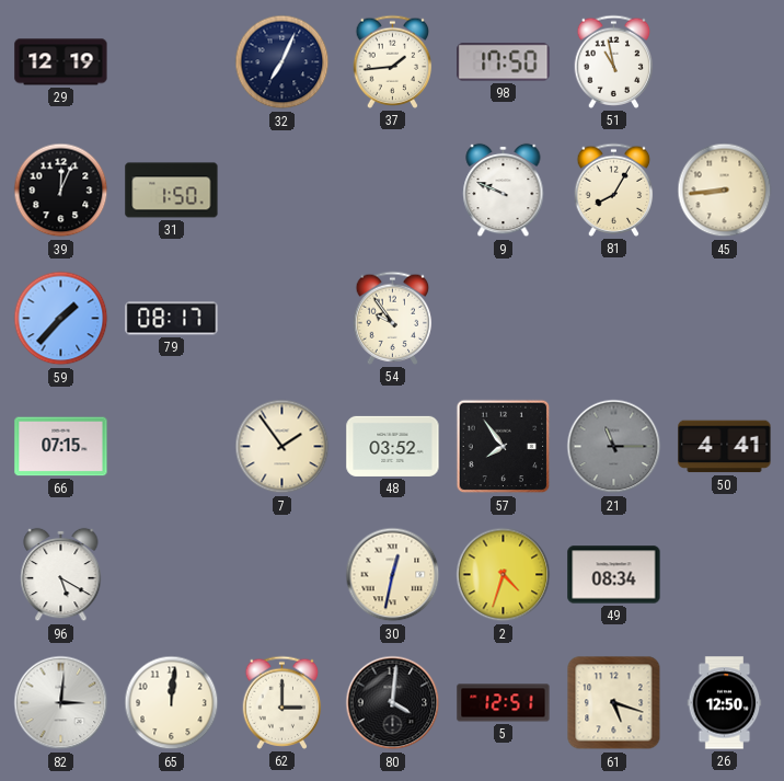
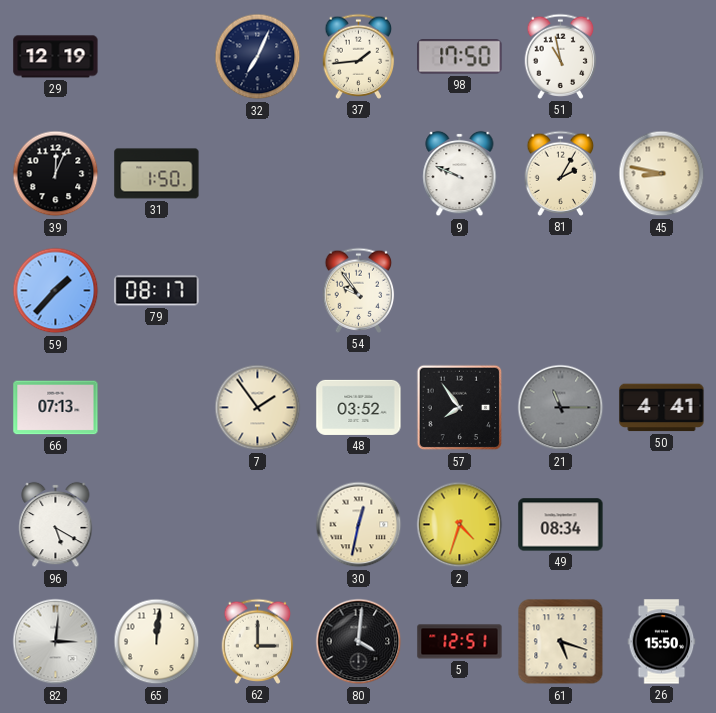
81: 8:05 -> 2:05 (561, 173)
45: 8:44 -> 8:47 (662, 174)
66: 07:15 -> 07:13 (56, 408)
26: 12:50 -> 15:50 (662, 642)
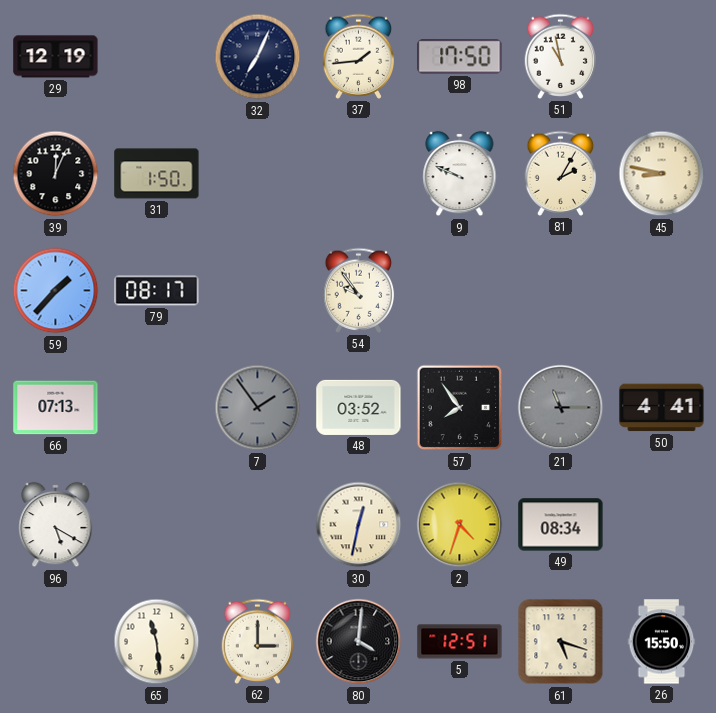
7 dial: cream -> grey (258, 408)
82: 3:01 -> none (56, 642)
65: 12:01 -> 11:29 (157, 642)
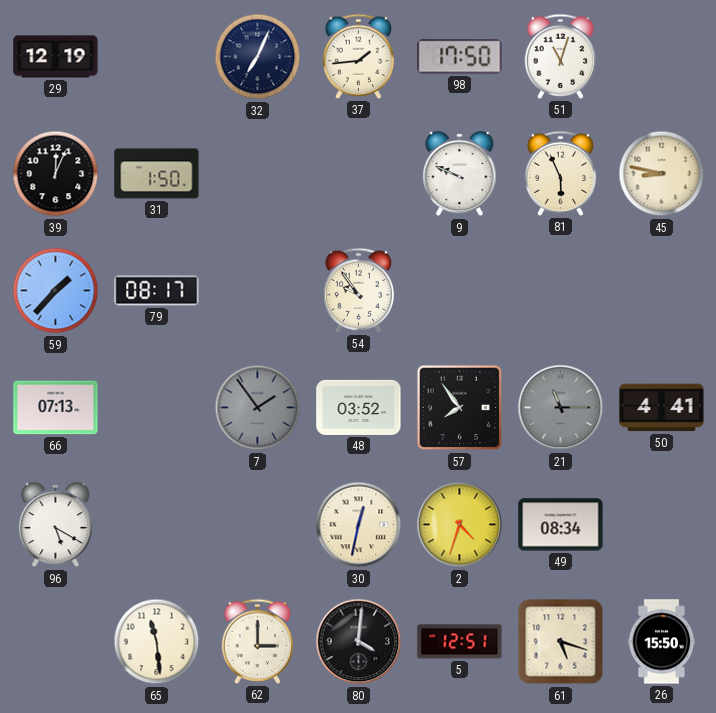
51: 10:58 -> 11:03 (561, 56)
81: 2:05 -> 5:56 (561, 173)
